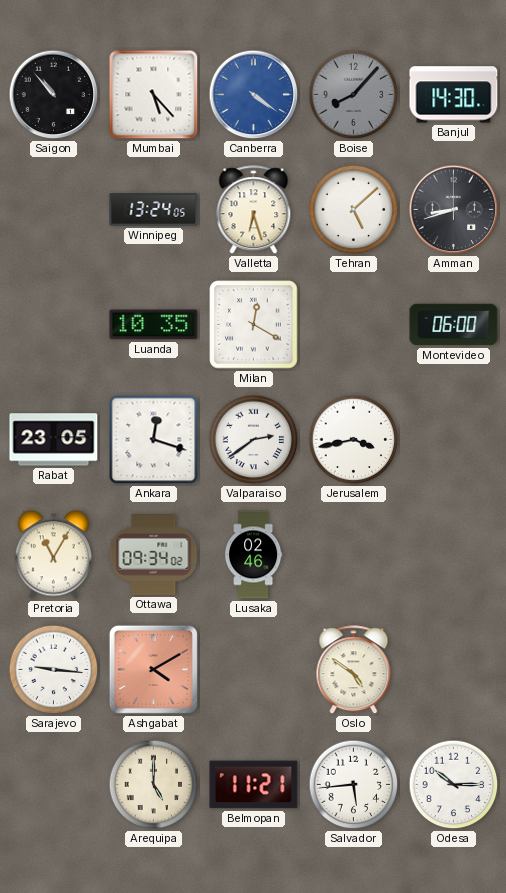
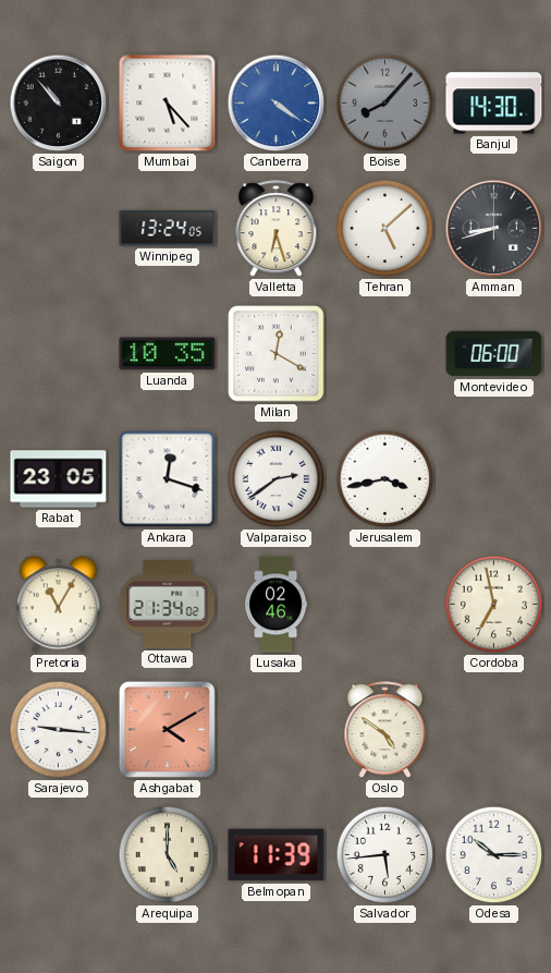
Ottawa: 09:34 -> 21:34 (168, 605)
Cordoba: none -> 6:58 (494, 605)
Belmopan: 11:21 -> 11:39 (277, 855)
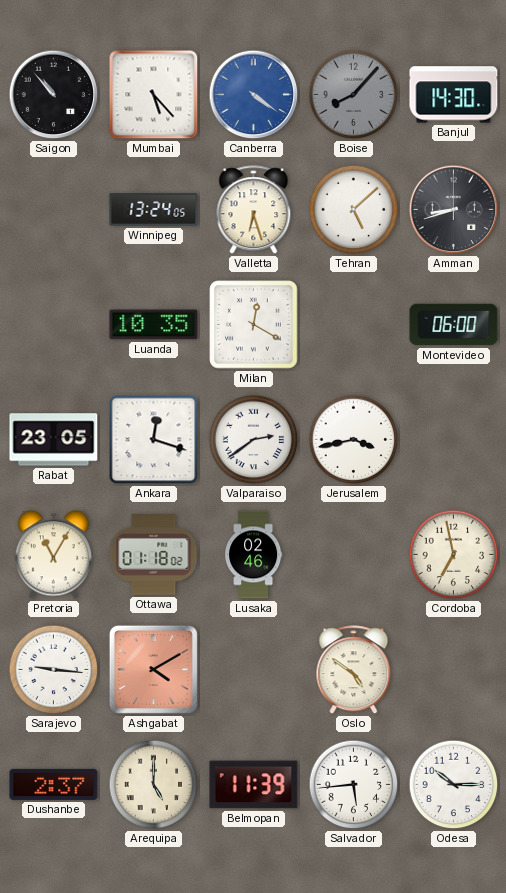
Ottawa: 21:34 -> 01:18 (154, 555)
Dushanbe: none -> 2:37 (54, 784)
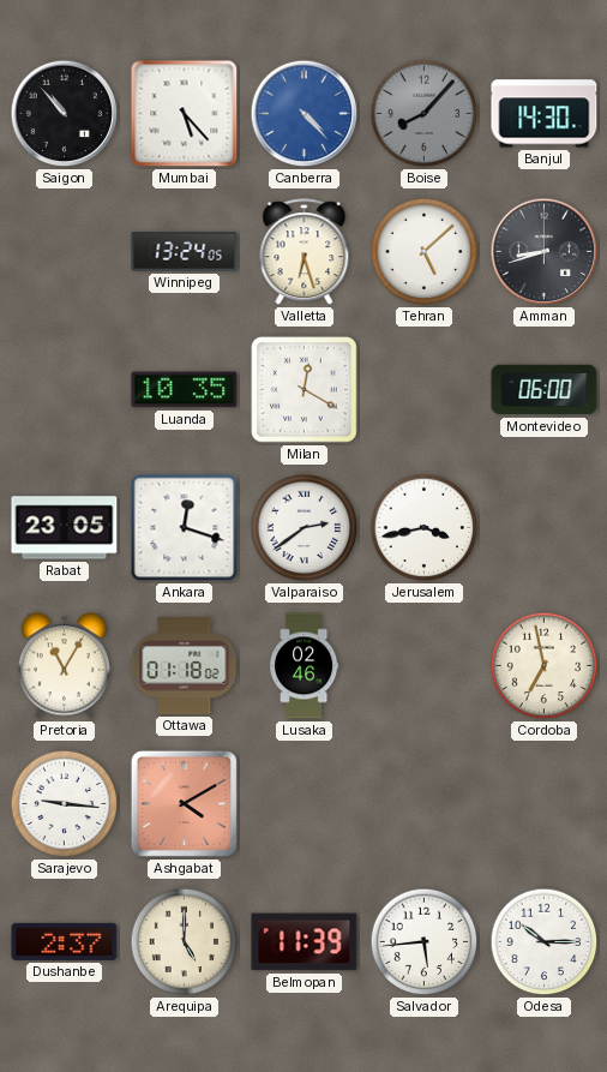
Canberra: 4:21 -> 4:23 (305, 114)
Oslo: 4:51 -> none (354, 670)
